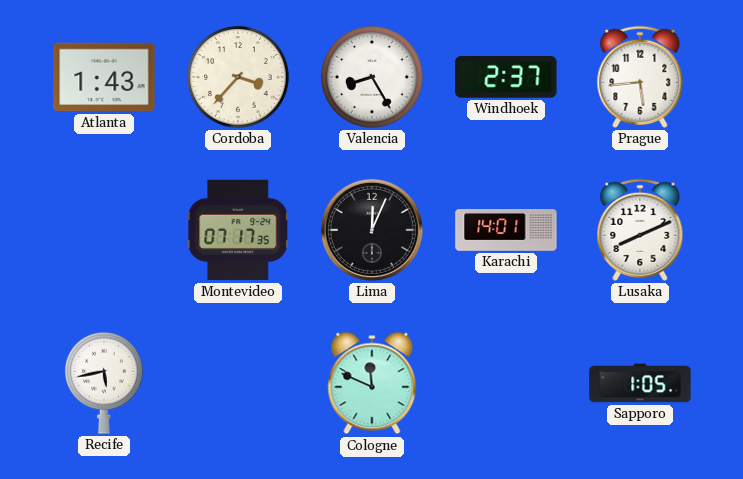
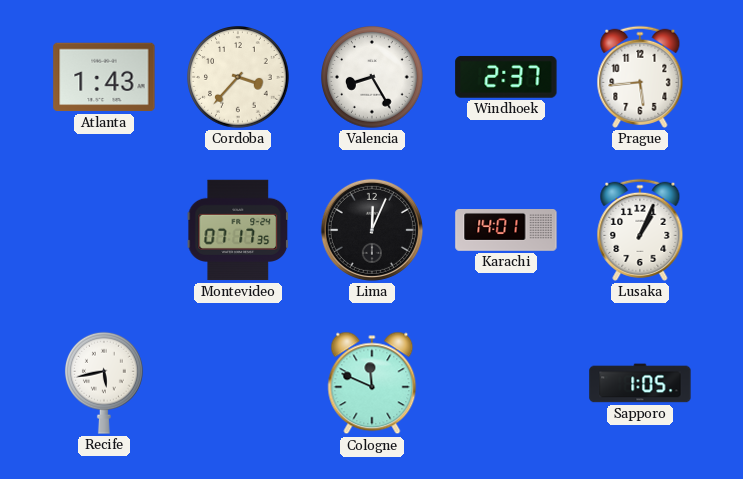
Lusaka: 8:11 -> 1:04 (640, 230)
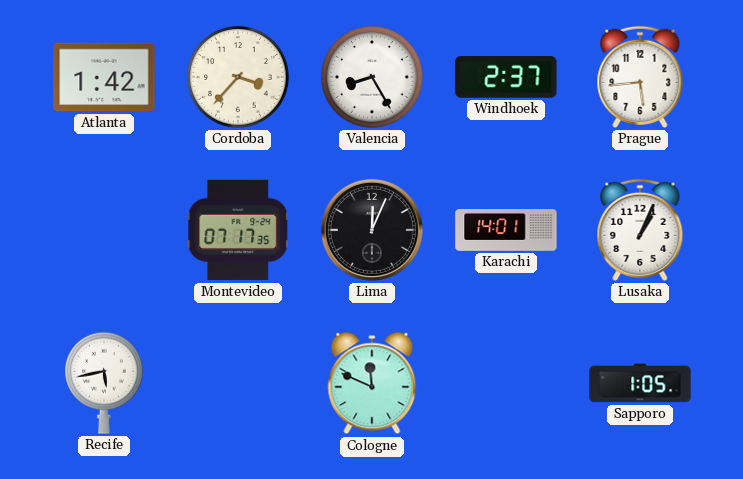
Atlanta: 1:43 -> 1:42 (104, 77)
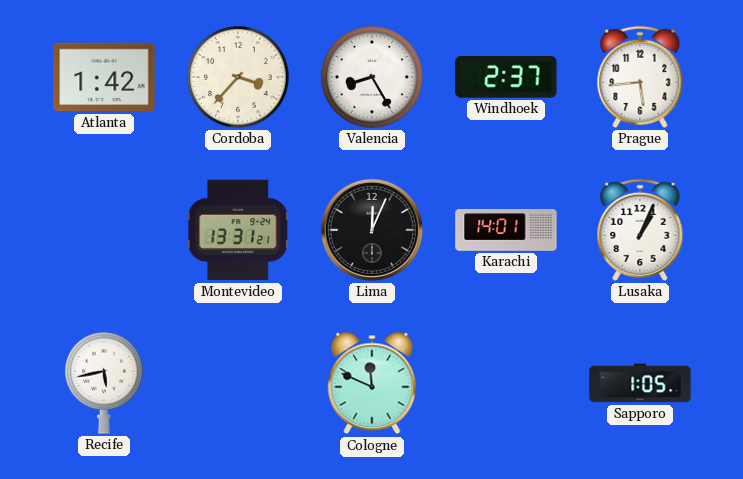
Montevideo: 07:17 -> 13:31 (238, 230)
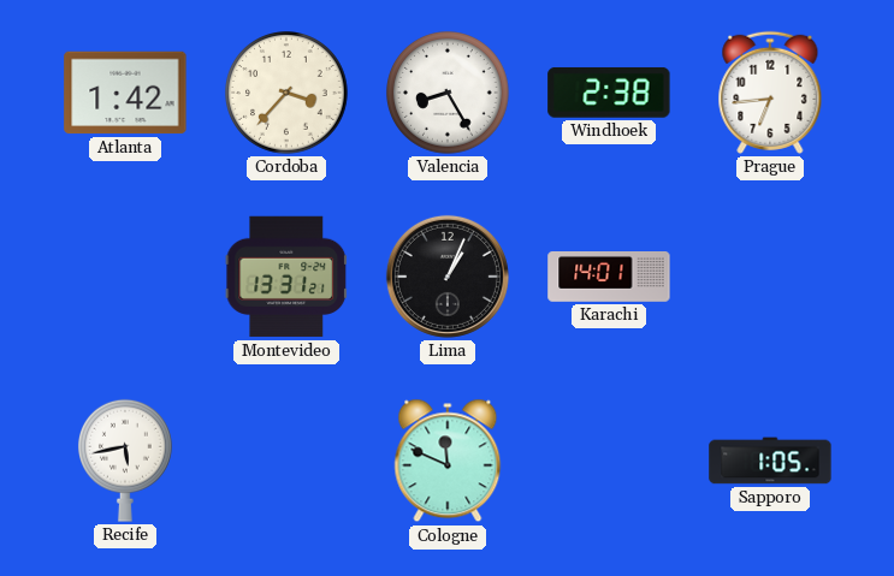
Windhoek: 2:37 -> 2:38 (609, 93)
Prague: 5:44 -> 6:44 (770, 93)
Lima: 12:04 -> 1:04 (448, 277)
Lusaka: 1:04 -> none (640, 230)
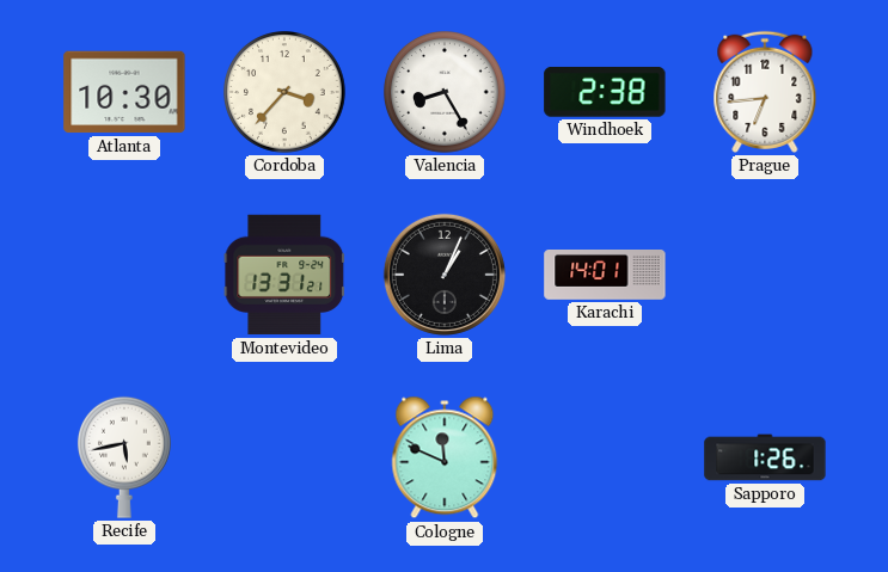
Atlanta: 1:42 -> 10:30 (124, 92)
Sapporo: 1:05 -> 1:26 (765, 457)
